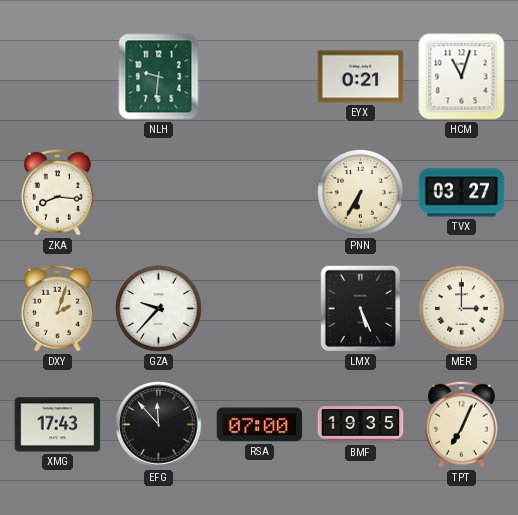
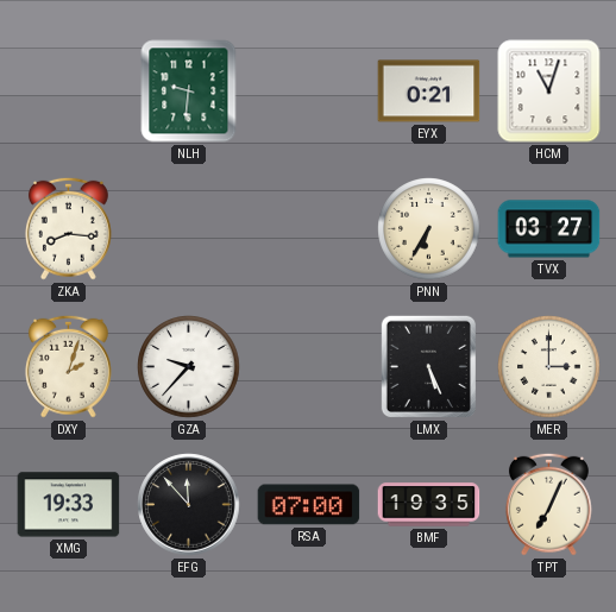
XMG: 17:43 -> 19:33 (69, 505)
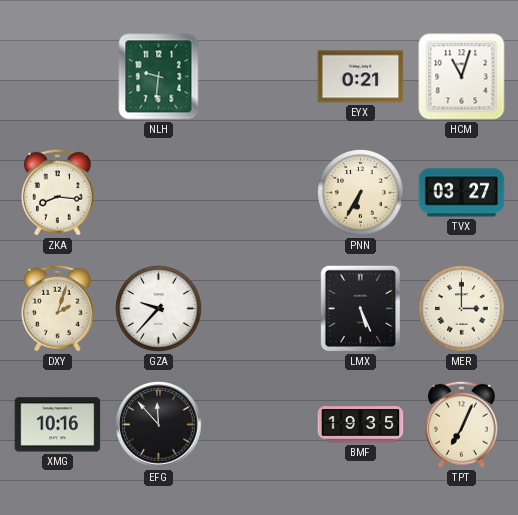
XMG: 19:33 -> 10:16 (58, 425)
RSA: 07:00 -> none (309, 505)
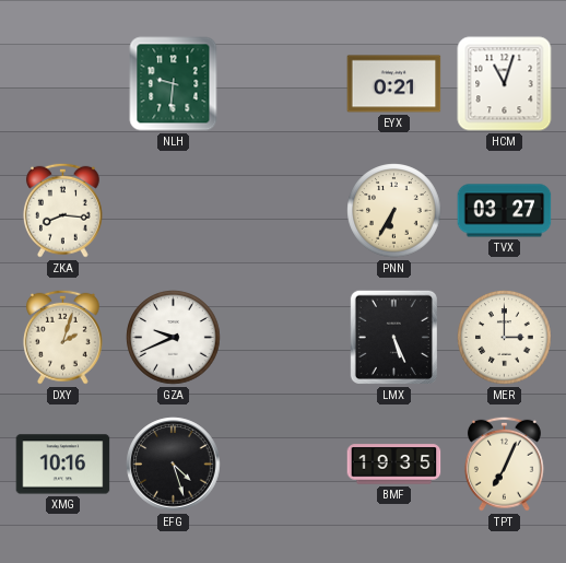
GZA: 9:37 -> 9:41 (174, 338)
EFG: 11:53 -> 4:27 (174, 465)
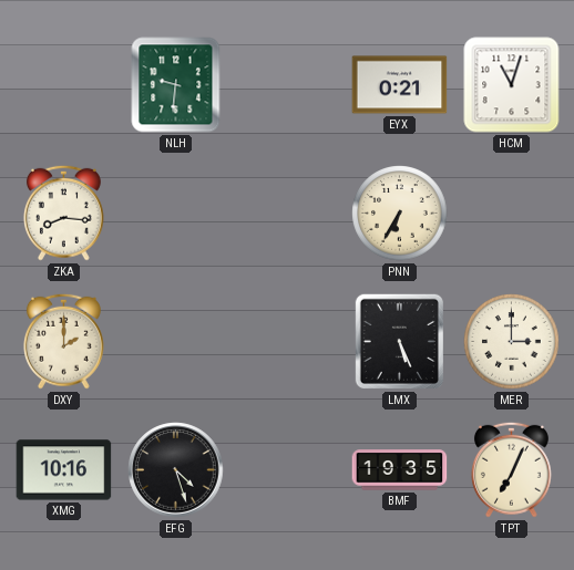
TVX: 03:27 -> none (505, 211)
DXY: 2:03 -> 2:00 (63, 341)
GZA: 9:41 -> none (174, 338)
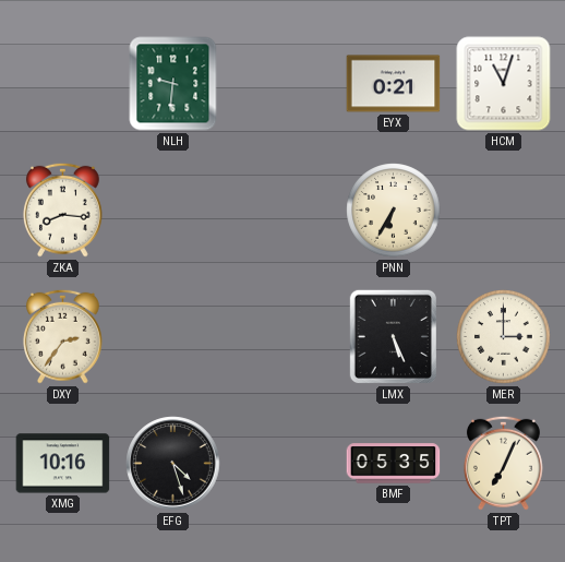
DXY: 2:00 -> 2:36 (62, 336)
BMF: 19:35 -> 05:35 (394, 464)
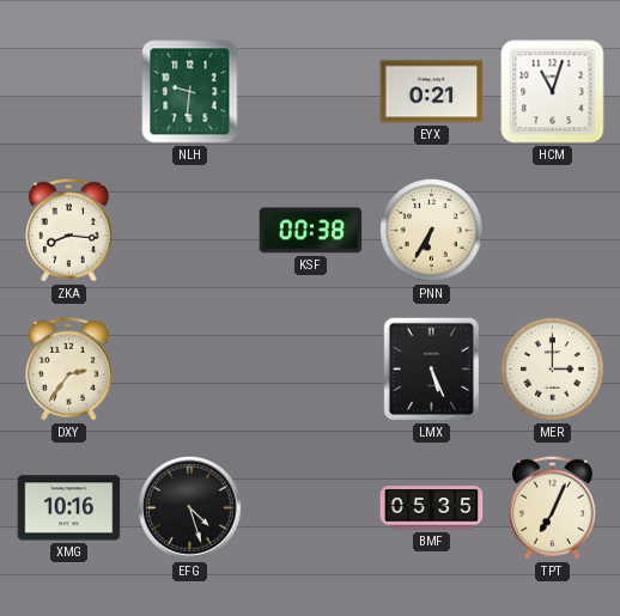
KSF: none -> 00:38 (311, 231)
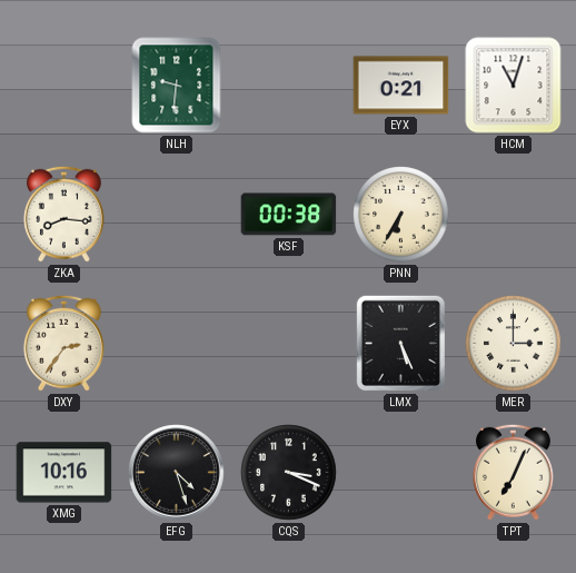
CQS: none -> 3:19 (289, 473)
BMF: 05:35 -> none (432, 508)
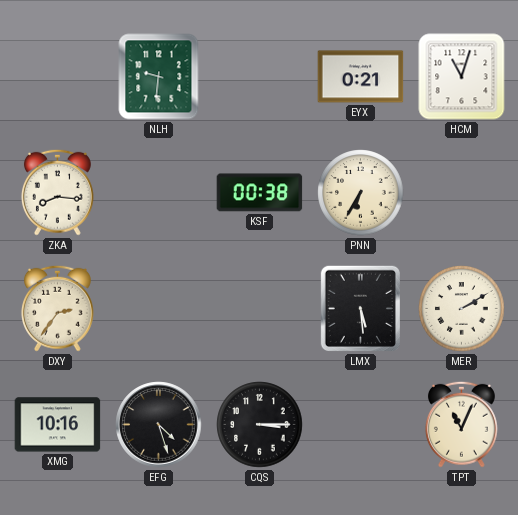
LMX: 5:26 -> 5:29 (360, 308)
MER: 3:00 -> 2:10 (462, 309)
CQS: 3:19 -> 3:15 (260, 425)
TPT: 7:04 -> 11:04 (461, 424)
